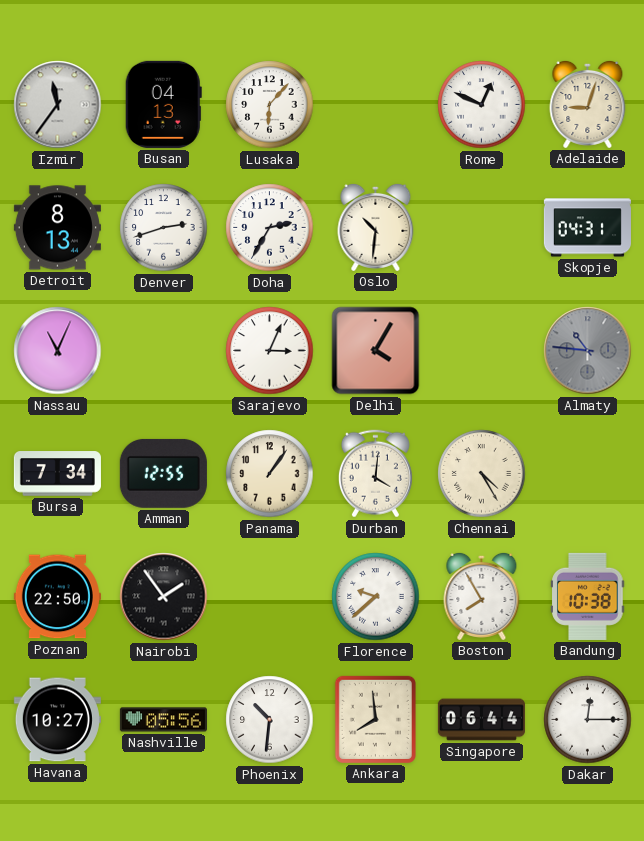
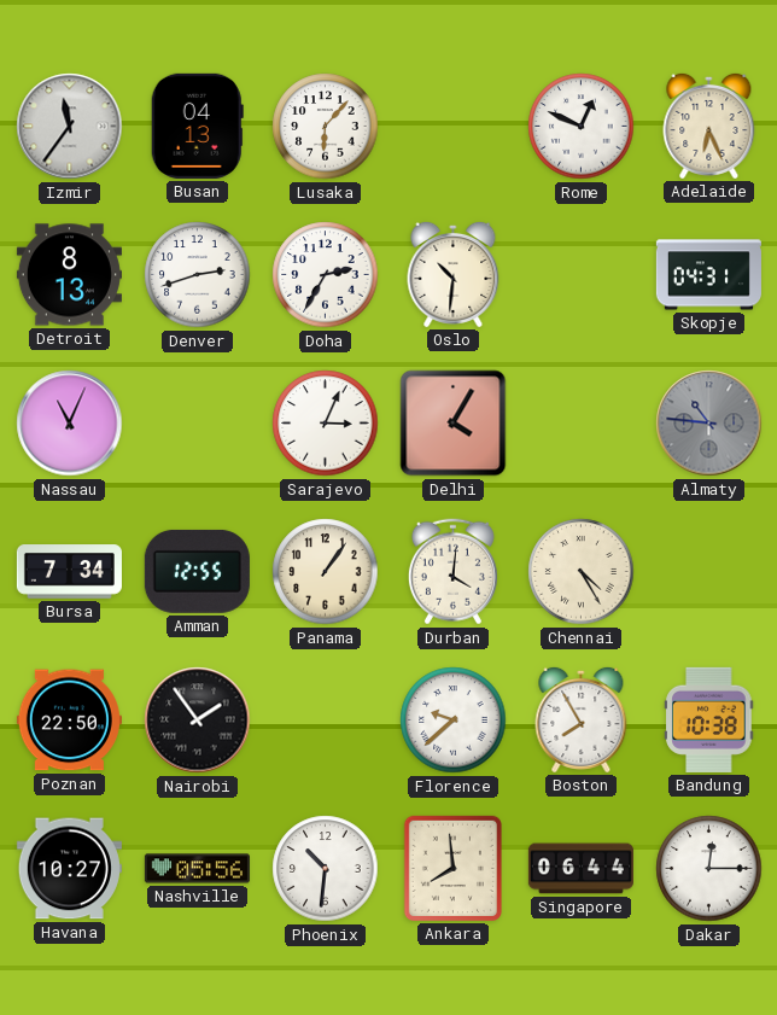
Adelaide: 9:03 -> 6:26 (709, 126)
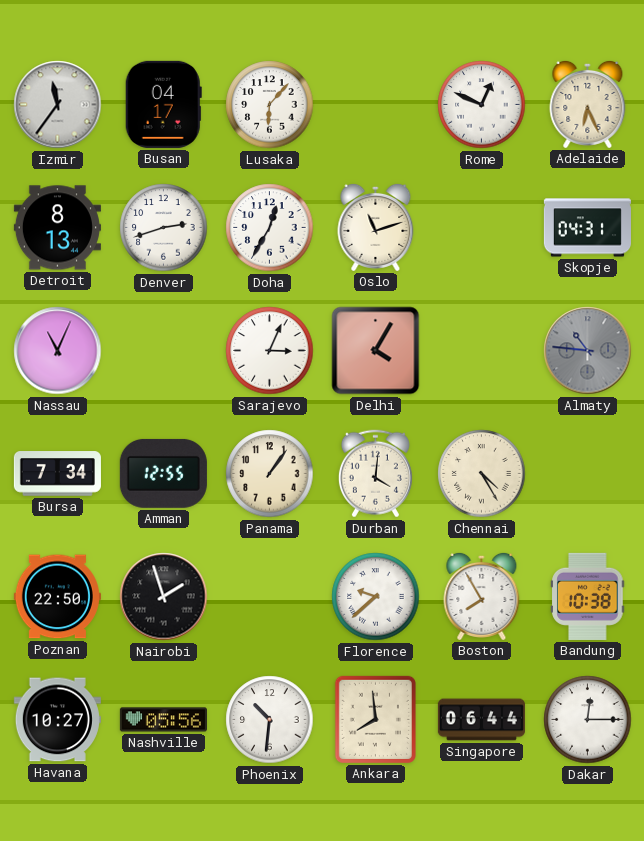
Busan: 04:13 -> 04:17 (163, 104)
Doha: 2:35 -> 12:35 (270, 228)
Oslo: 10:31 -> 11:12 (376, 227)
Nairobi: 1:54 -> 1:57 (164, 597)
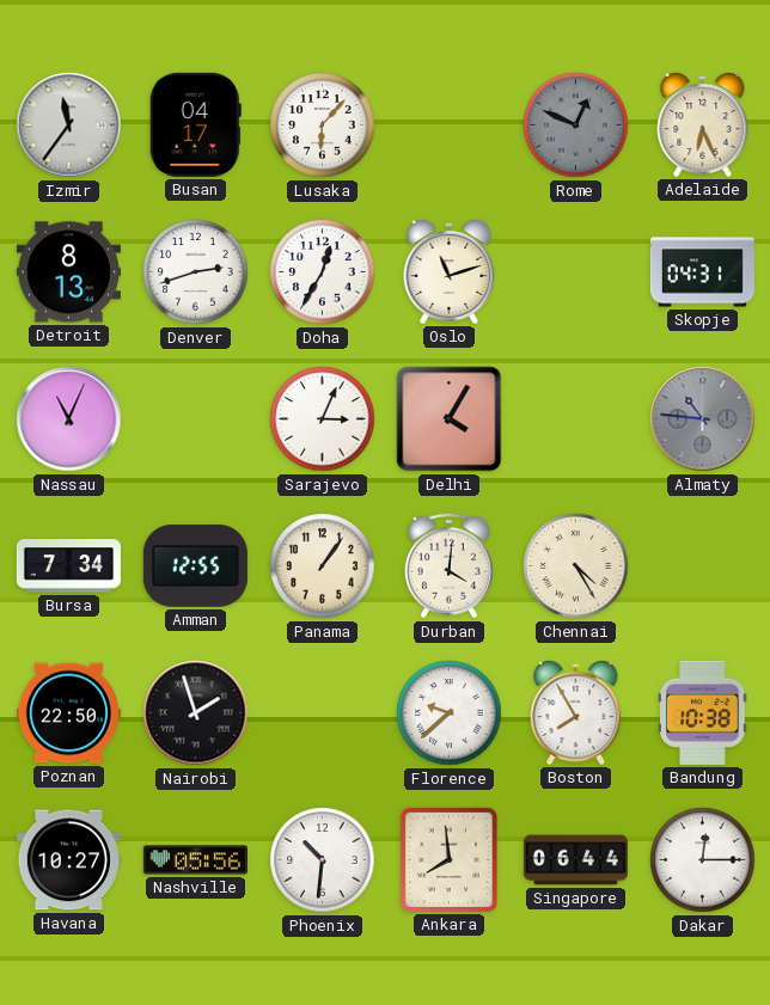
Rome dial: white -> grey (576, 125)
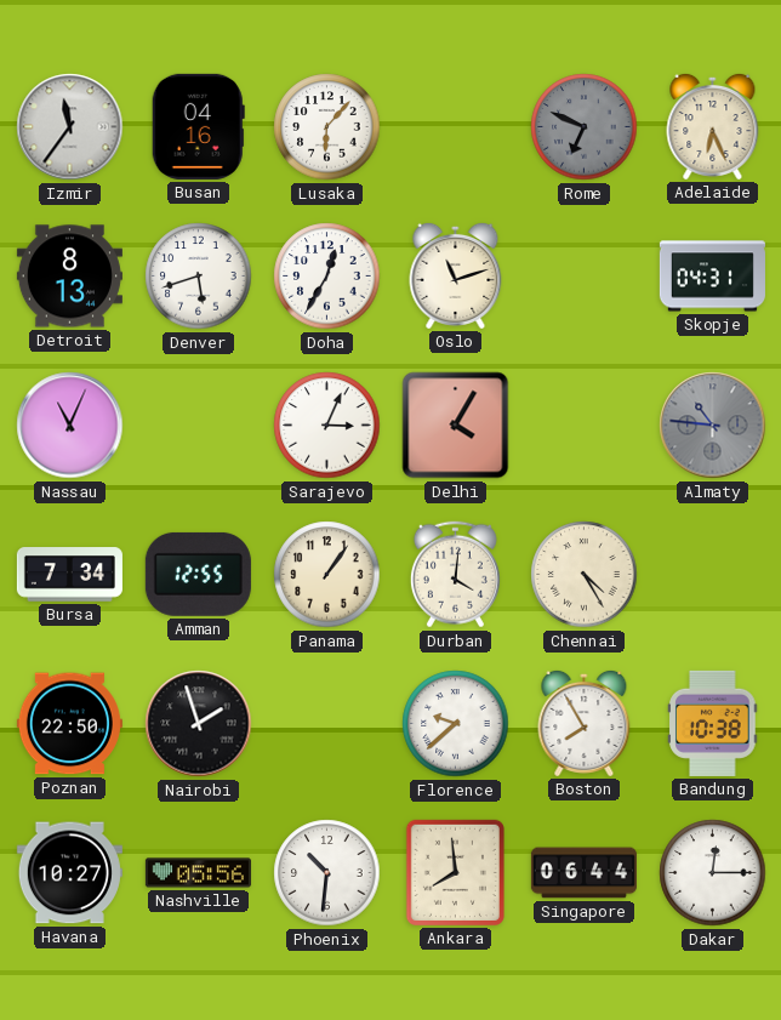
Busan: 04:17 -> 04:16 (198, 126)
Rome: 12:49 -> 6:49 (585, 127)
Denver: 2:42 -> 5:42 (199, 277)
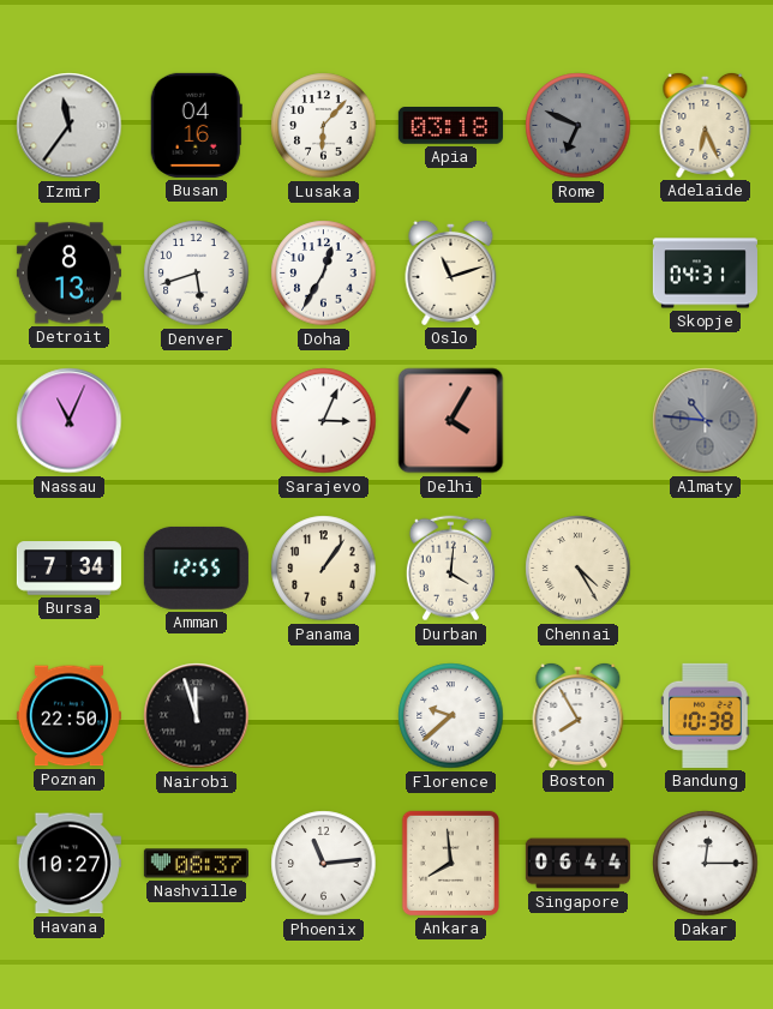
Apia: none -> 03:18 (450, 126)
Nairobi: 1:57 -> 11:57 (197, 716)
Nashville: 05:56 -> 08:37 (196, 864)
Phoenix: 10:31 -> 11:14 (324, 864)
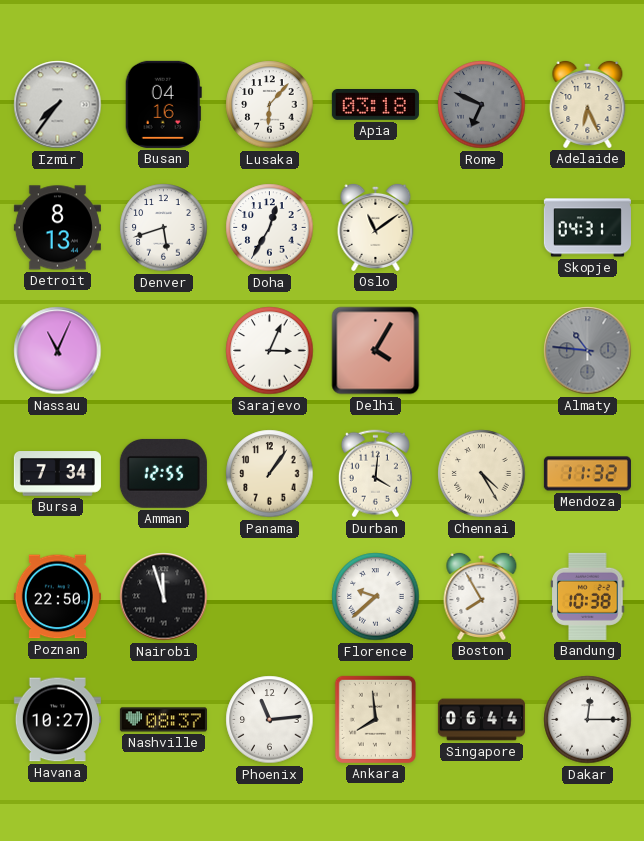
Izmir: 11:36 -> 7:36 (58, 105)
Oslo: 11:12 -> 11:09 (376, 227)
Mendoza: none -> 11:32 (587, 474)
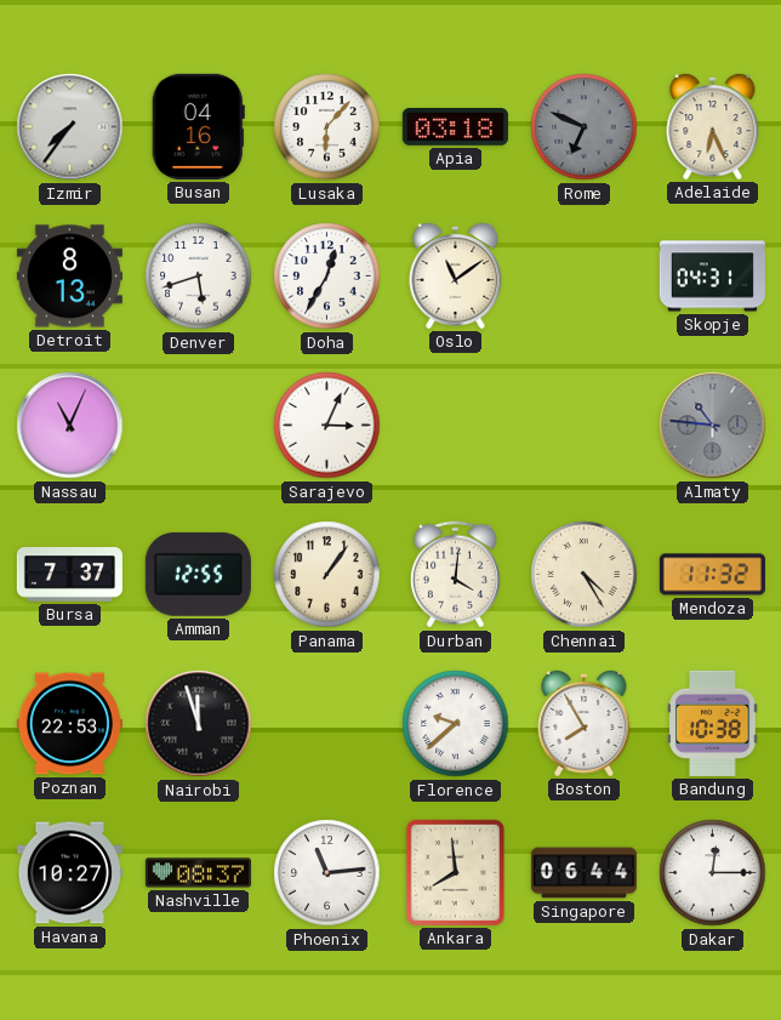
Delhi: 4:05 -> none (376, 351)
Bursa: 7:34 -> 7:37 (69, 575)
Poznan: 22:50 -> 22:53 (69, 724)
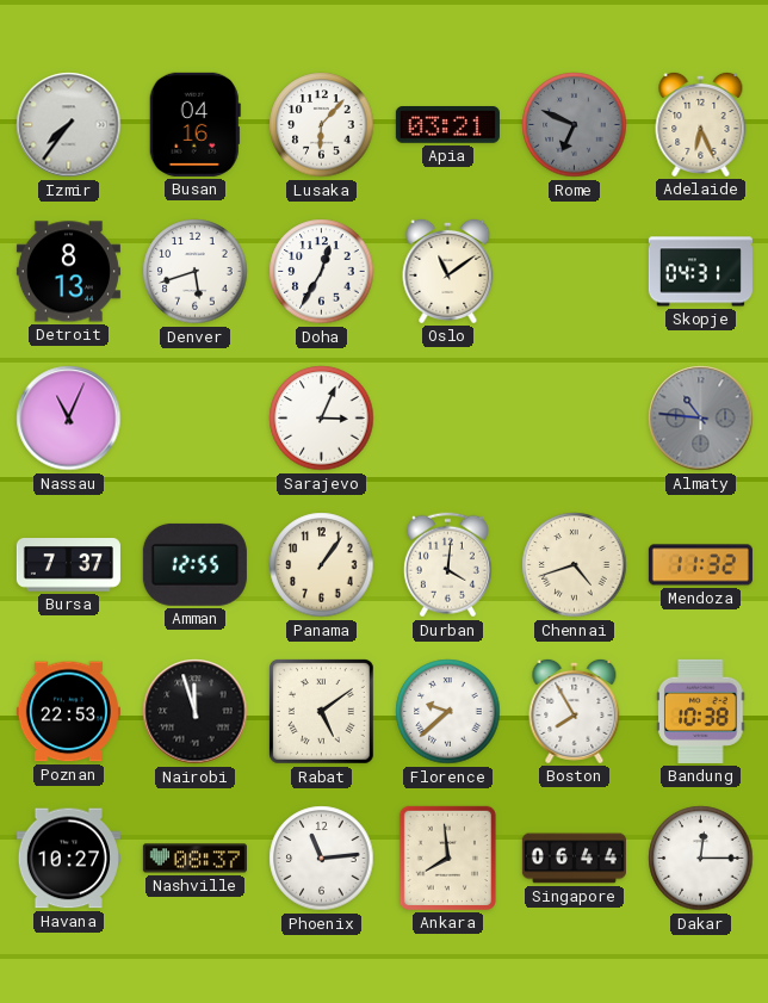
Apia: 03:18 -> 03:21 (447, 125)
Chennai: 4:25 -> 4:42 (575, 565)
Rabat: none -> 5:09 (322, 712)
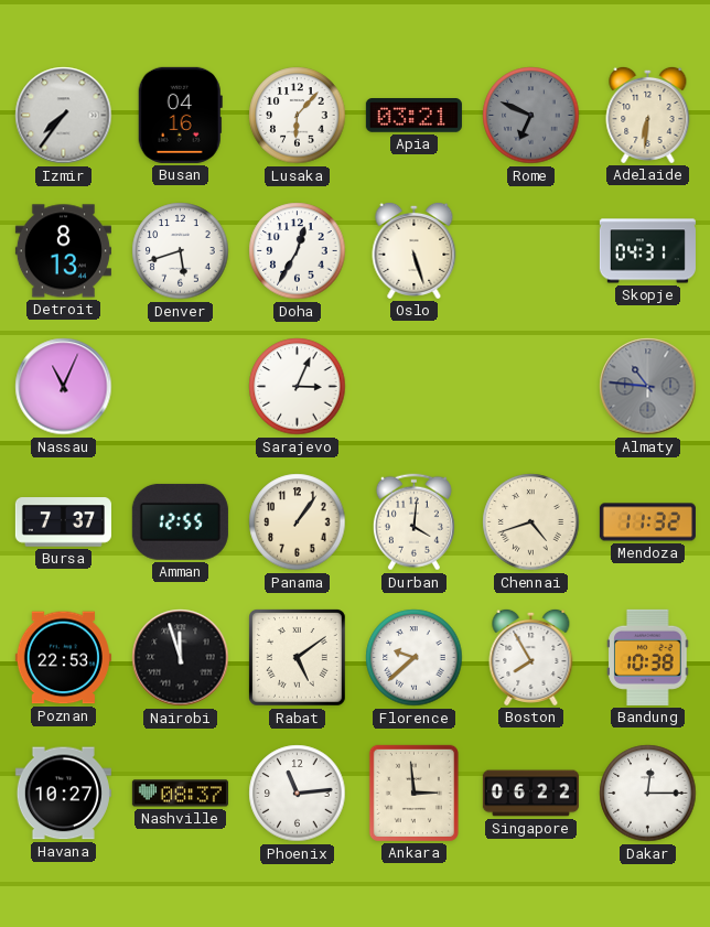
Adelaide: 6:26 -> 6:31 (648, 115)
Oslo: 11:09 -> 5:27 (415, 250)
Ankara: 7:59 -> 2:59 (413, 793)
Singapore: 06:44 -> 06:22 (530, 794)
